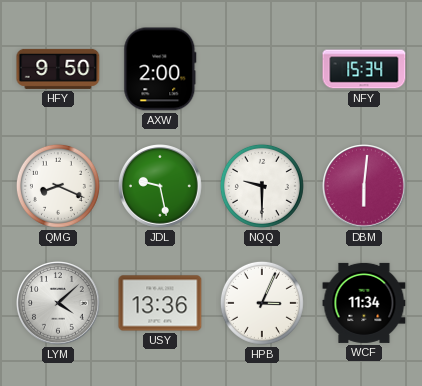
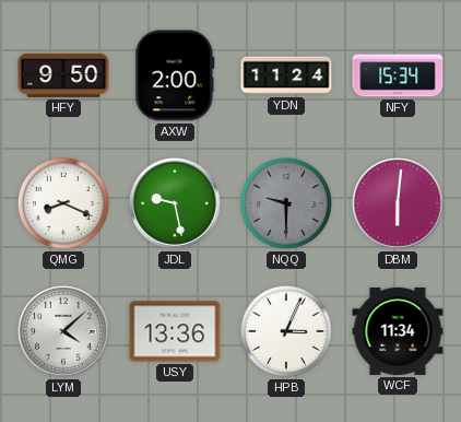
YDN: none -> 11:24 (286, 75)
NQQ dial: white -> grey (286, 203)
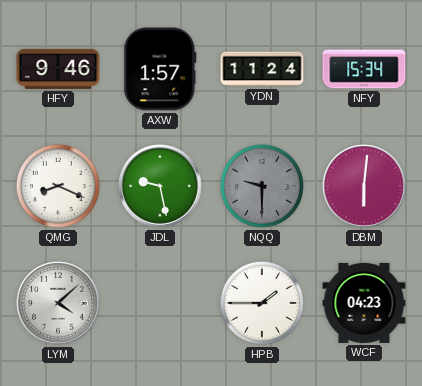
HFY: 9:50 -> 9:46 (58, 69)
AXW: 2:00 -> 1:57 (160, 69)
USY: 13:36 -> none (175, 331)
HPB: 3:04 -> 1:45 (262, 303)
WCF: 11:34 -> 04:23 (364, 303)
